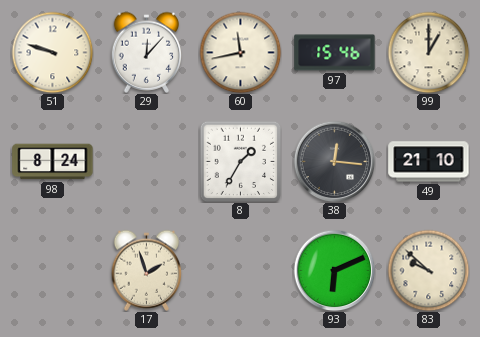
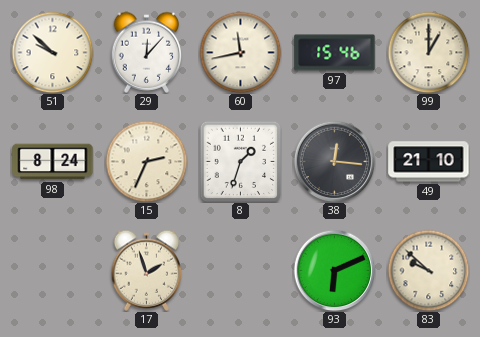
51: 9:48 -> 9:52 (52, 52)
15: none -> 2:34 (146, 161)
8: 1:35 -> 1:33 (240, 161)
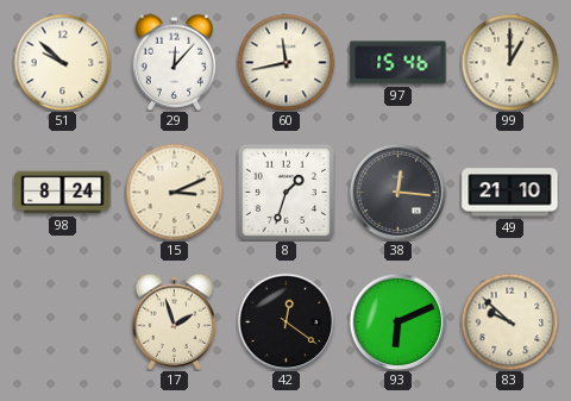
15: 2:34 -> 3:11 (174, 192)
42: none -> 12:21 (285, 321)
